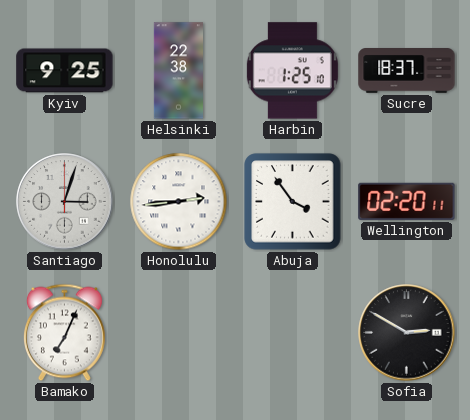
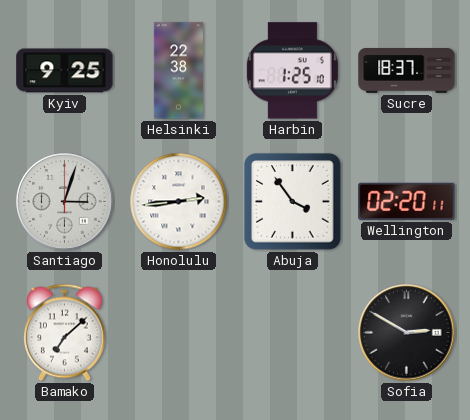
Bamako: 7:04 -> 7:08 (64, 333)
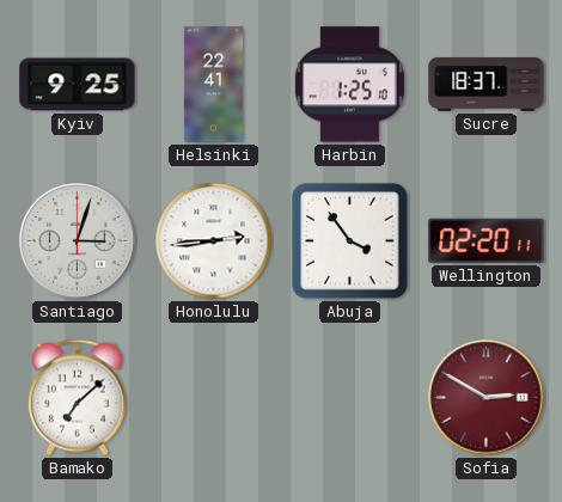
Helsinki: 22:38 -> 22:41 (213, 85)
Sofia dial: black -> burgundy (487, 398)
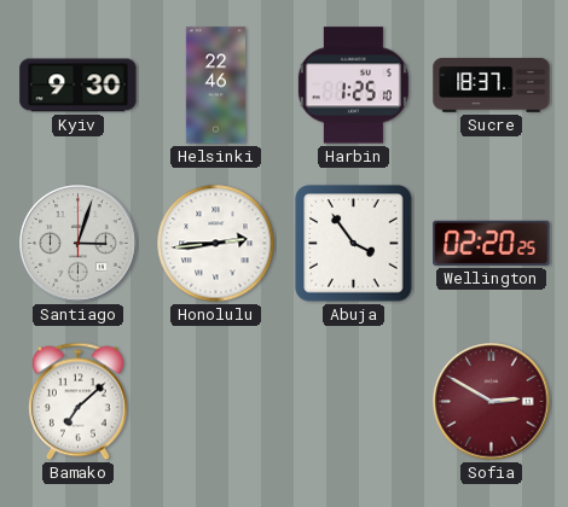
Kyiv: 9:25 -> 9:30 (79, 86)
Helsinki: 22:41 -> 22:46 (215, 86)
Wellington: 02:20:11 -> 02:20:25 (492, 243)
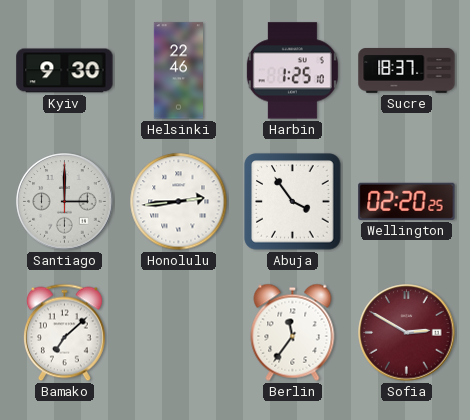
Santiago: 3:03 -> 3:00 (65, 202)
Berlin: none -> 11:36 (293, 332)
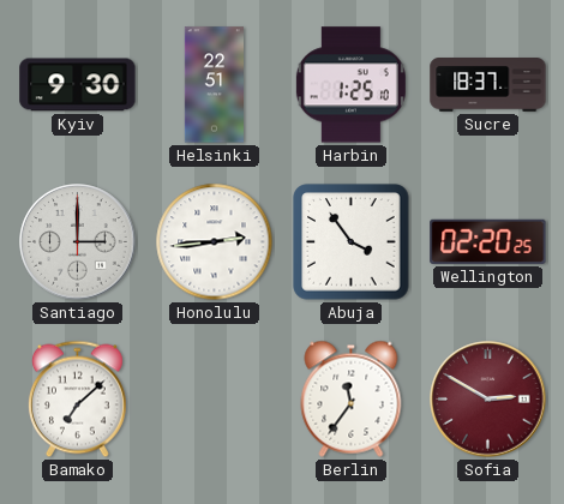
Helsinki: 22:46 -> 22:51 (214, 85)
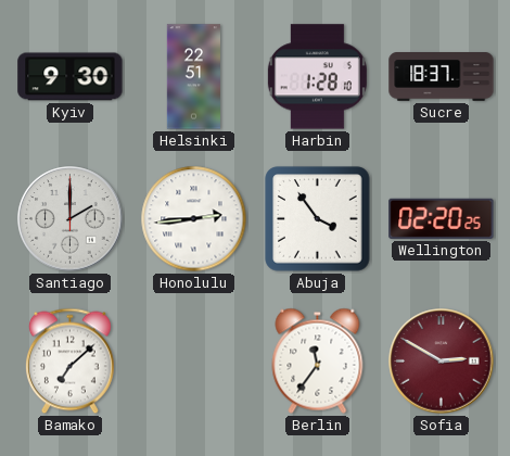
Harbin: 1:25 -> 1:28 (317, 77)
Santiago: 3:00 -> 2:00 (71, 219)
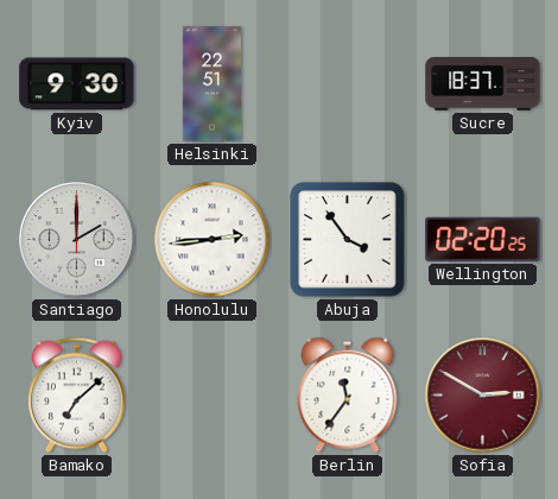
Harbin: 1:28 -> none (317, 77)
